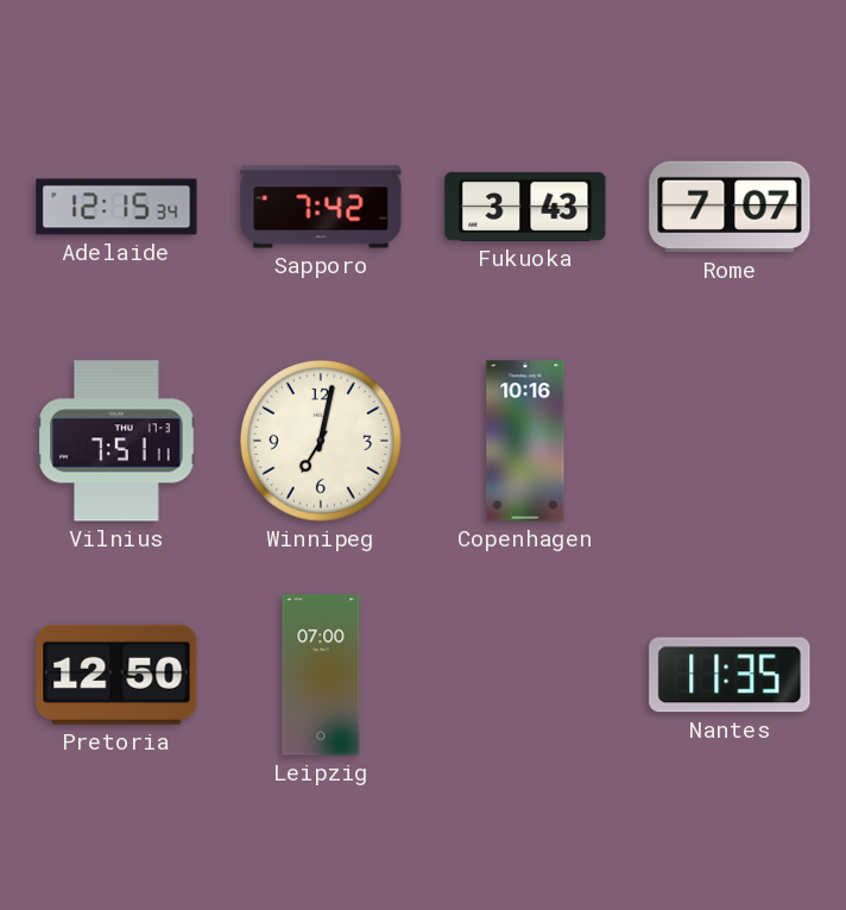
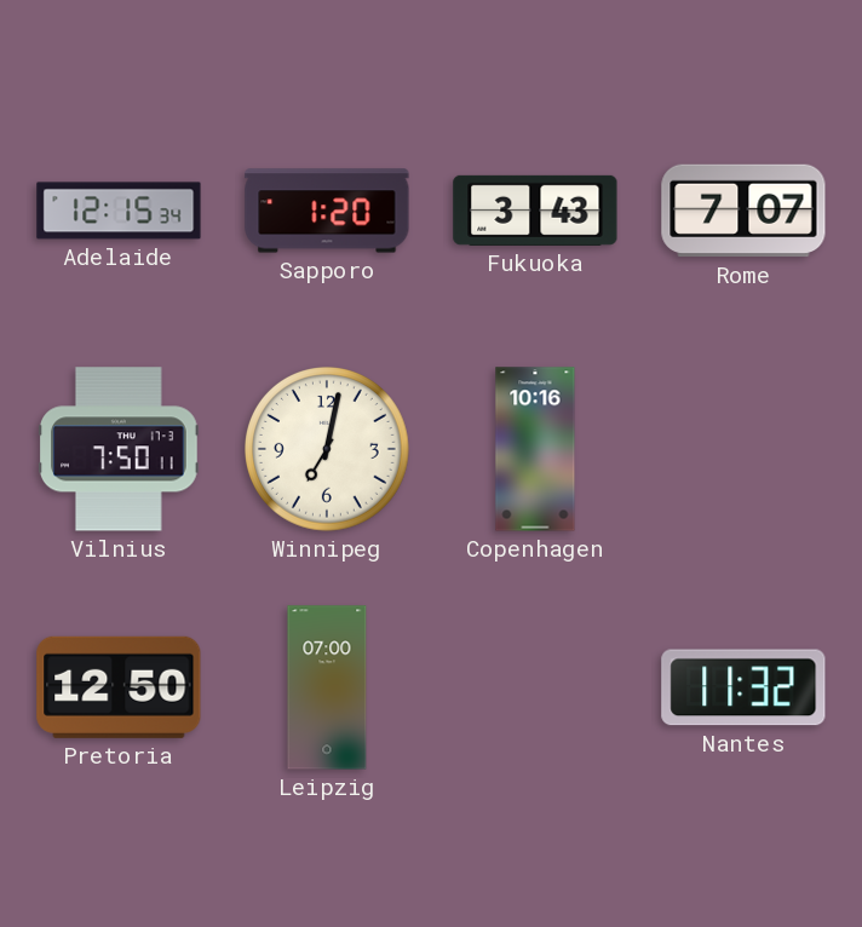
Sapporo: 7:42 -> 1:20 (327, 211)
Vilnius: 7:51 -> 7:50 (120, 449)
Nantes: 11:35 -> 11:32 (743, 687)
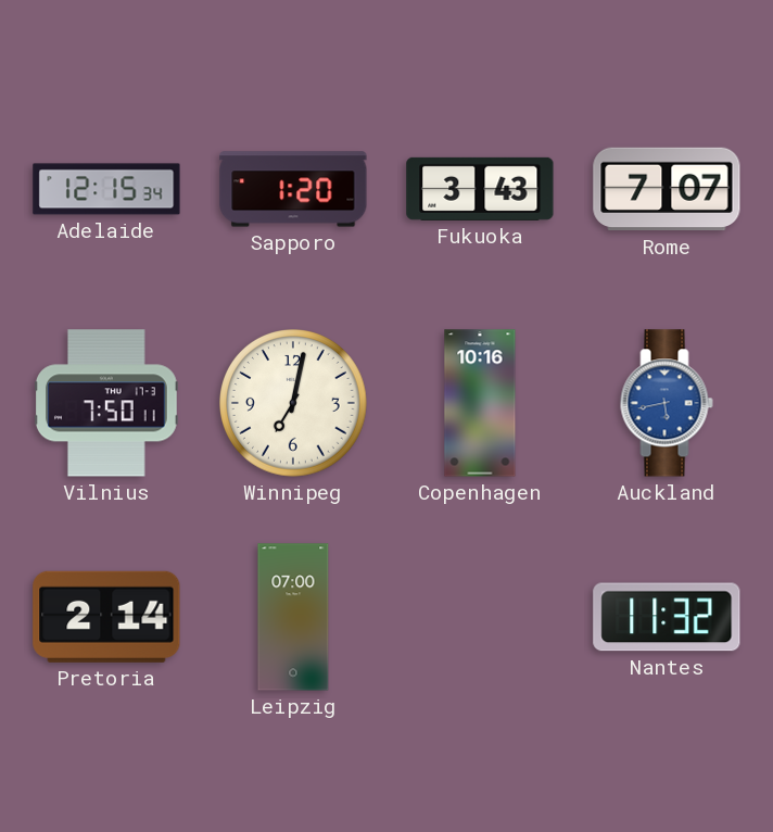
Auckland: none -> 5:43 (667, 403)
Pretoria: 12:50 -> 2:14 (106, 617)
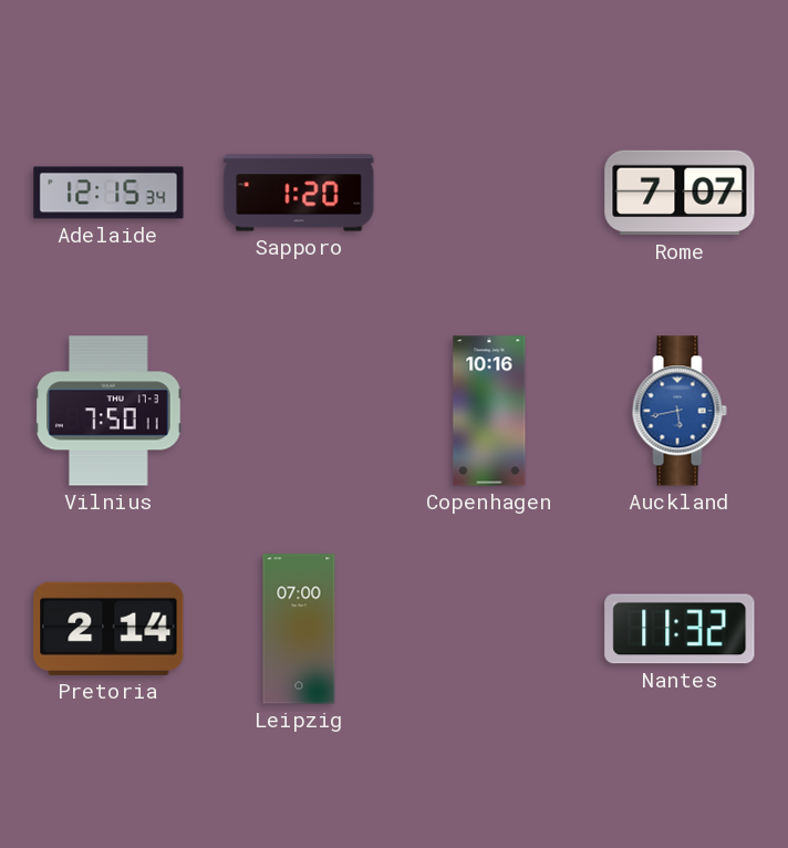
Fukuoka: 3:43 -> none (480, 189)
Winnipeg: 7:02 -> none (294, 404)
